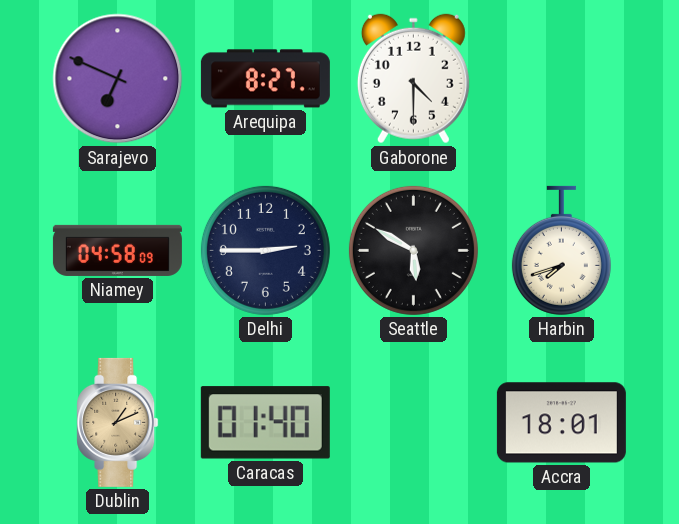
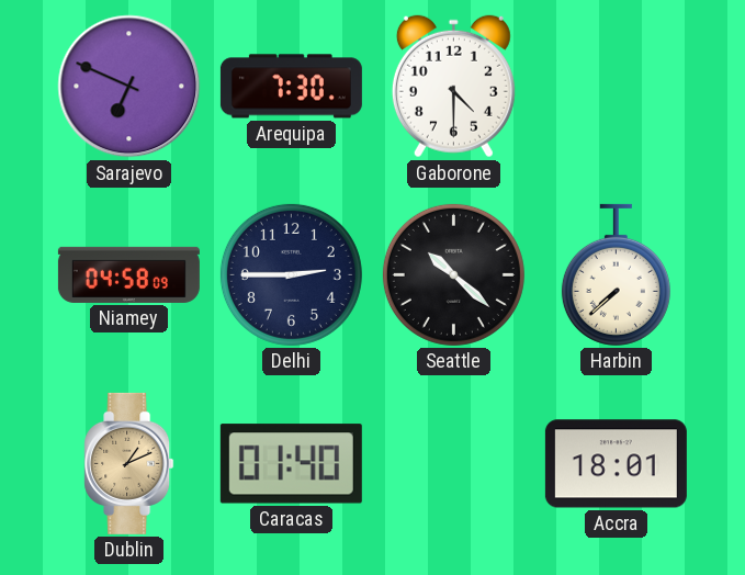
Arequipa: 8:27 -> 7:30 (291, 87)
Seattle: 5:50 -> 10:22 (453, 274)
Harbin: 7:42 -> 7:38 (616, 274)
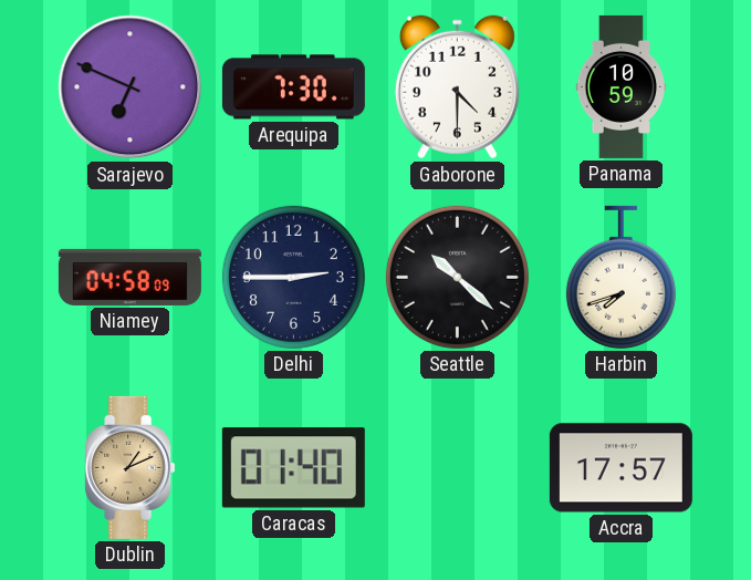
Panama: none -> 10:59 (622, 86)
Harbin: 7:38 -> 7:42 (620, 277)
Accra: 18:01 -> 17:57 (620, 468)
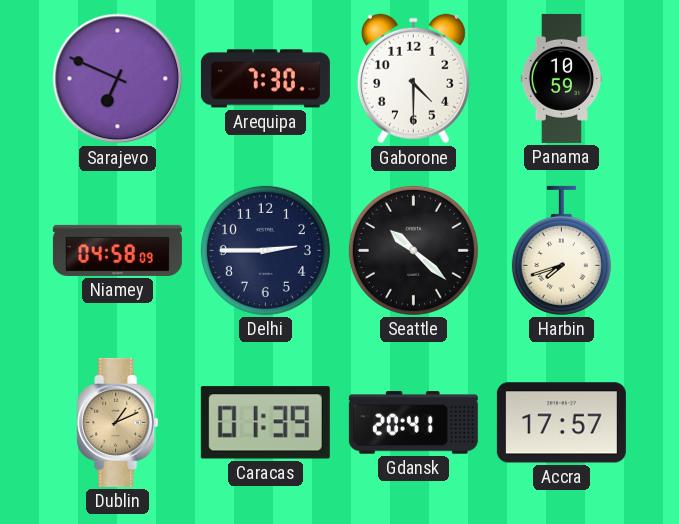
Caracas: 01:40 -> 01:39 (265, 423)
Gdansk: none -> 20:41 (413, 423)
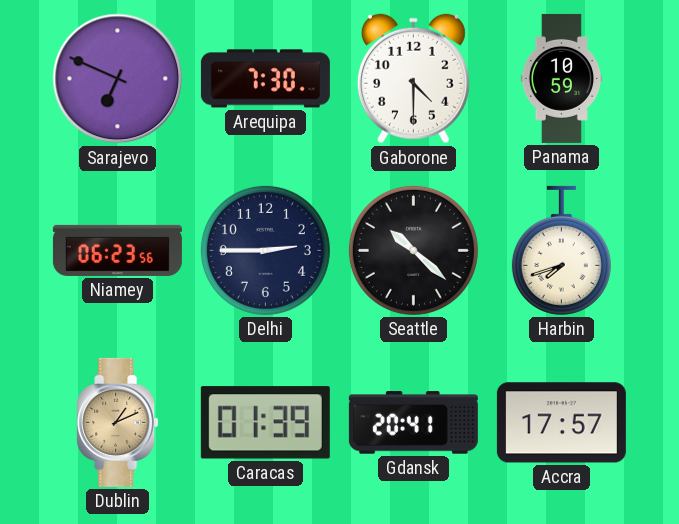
Niamey: 04:58 -> 06:23 (117, 250)
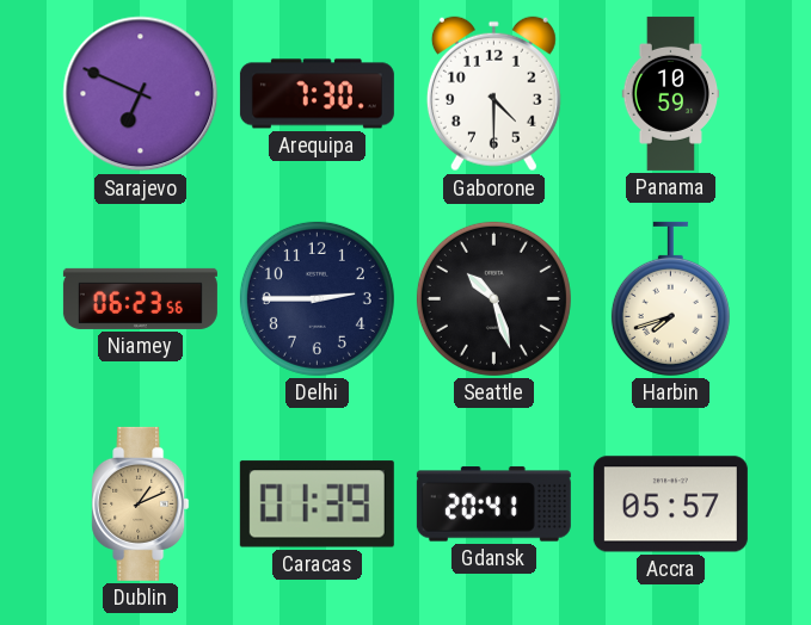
Seattle: 10:22 -> 10:27 (493, 298)
Accra: 17:57 -> 05:57 (670, 505)
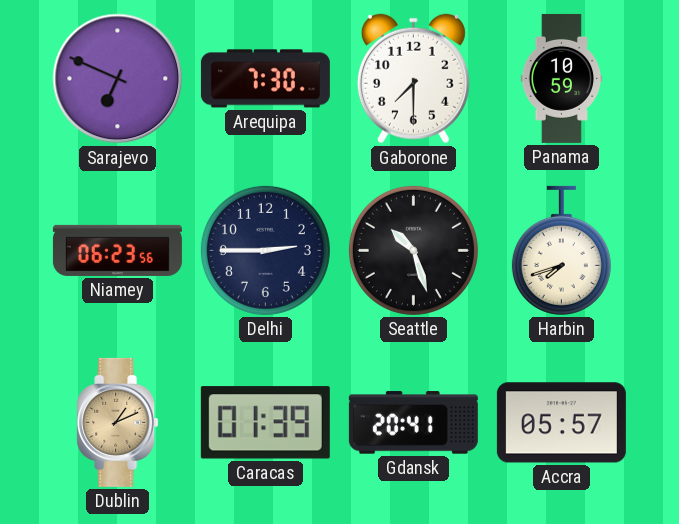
Gaborone: 4:30 -> 7:30 (413, 79)
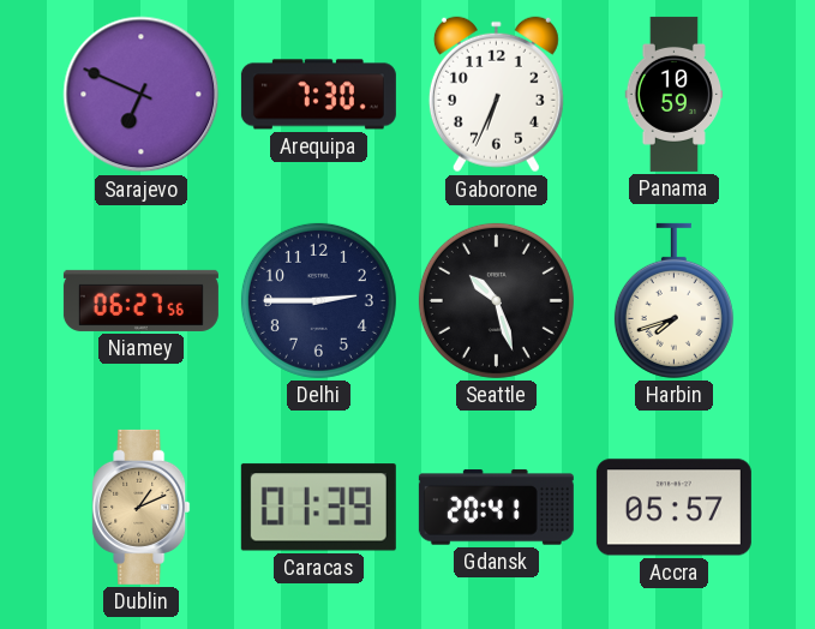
Gaborone: 7:30 -> 6:34 (496, 95)
Niamey: 06:23 -> 06:27 (140, 300)
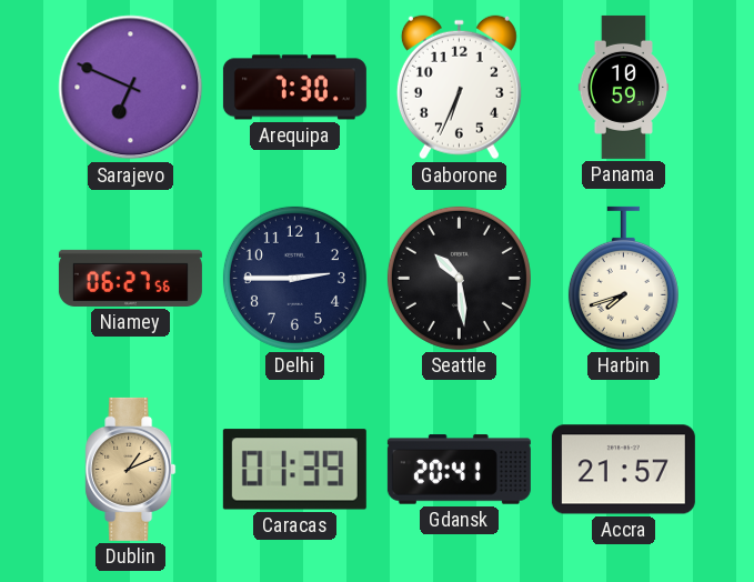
Seattle: 10:27 -> 10:29 (459, 278)
Accra: 05:57 -> 21:57 (623, 470)
